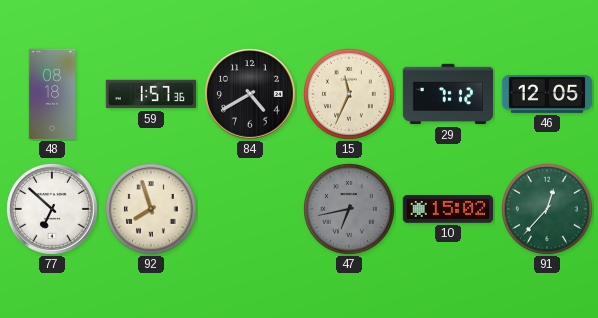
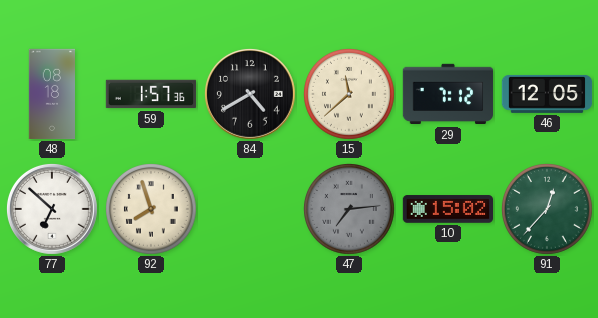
15: 11:34 -> 11:38 (350, 95)
47: 6:43 -> 7:14 (350, 210)
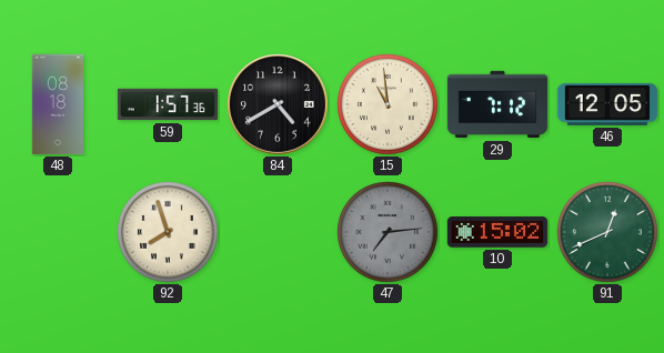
15: 11:38 -> 10:59 (389, 105)
77: 6:52 -> none (52, 209)
91: 12:37 -> 12:41 (608, 233)
